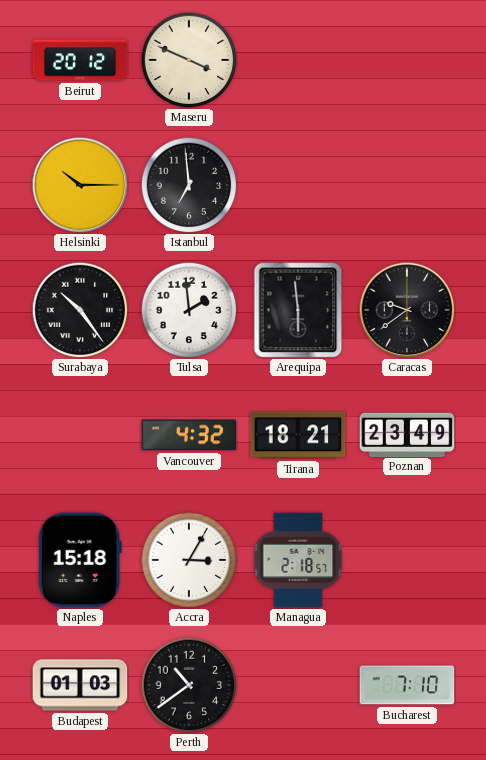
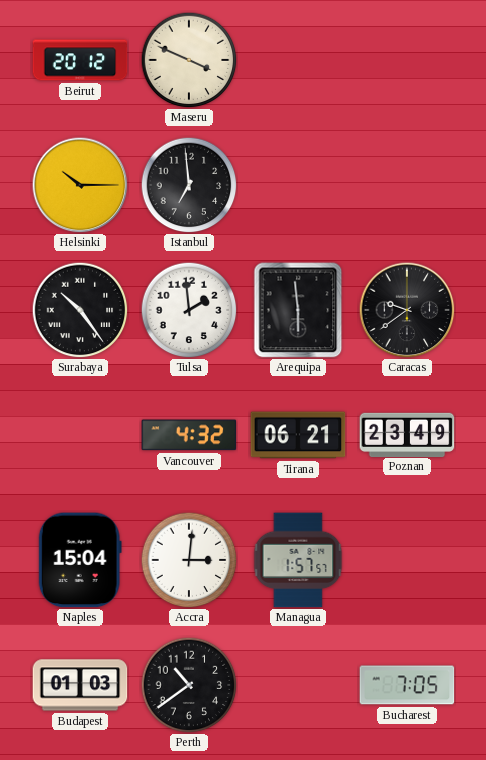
Tirana: 18:21 -> 06:21 (298, 435)
Naples: 15:18 -> 15:04 (80, 560)
Accra: 3:05 -> 3:01 (189, 560)
Managua: 2:18 -> 1:57 (298, 560)
Bucharest: 7:10 -> 7:05 (407, 685)
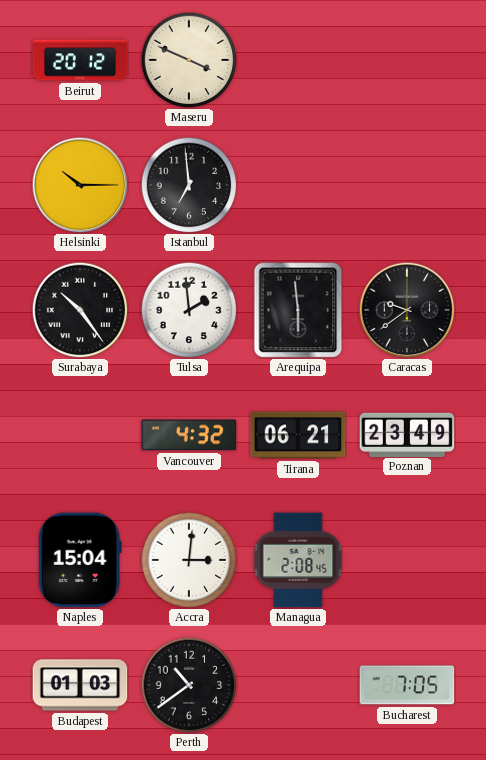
Managua: 1:57 -> 2:08 (298, 560)
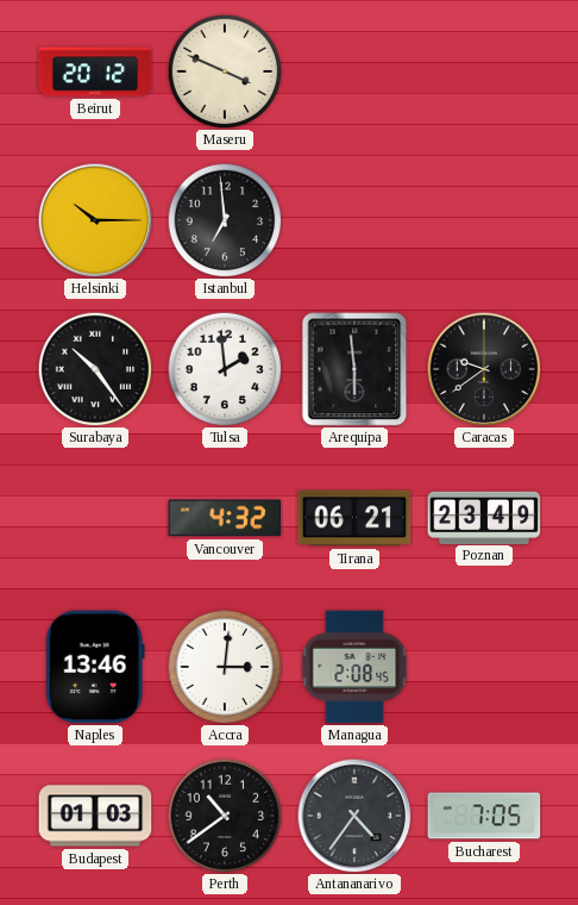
Naples: 15:04 -> 13:46 (95, 667)
Antananarivo: none -> 4:36 (354, 816)
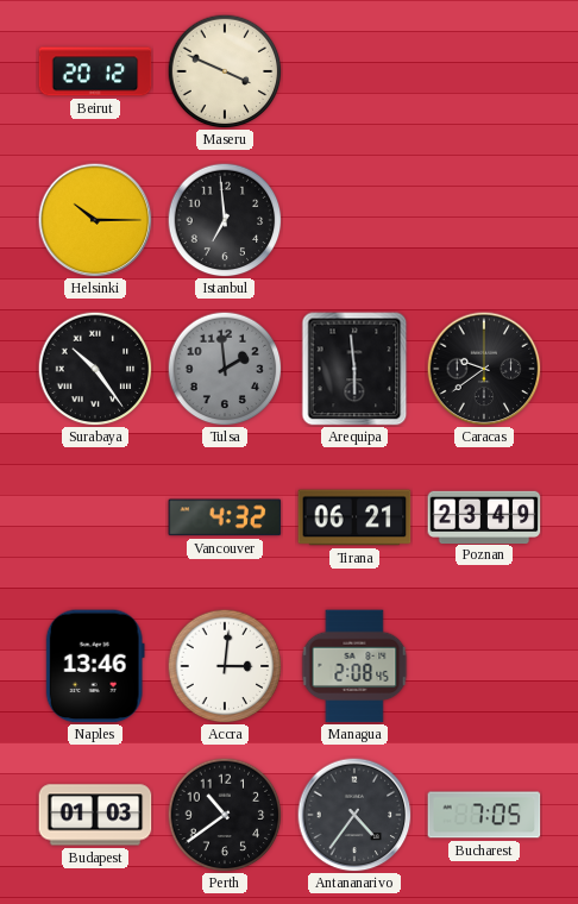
Tulsa dial: white -> grey (225, 369)
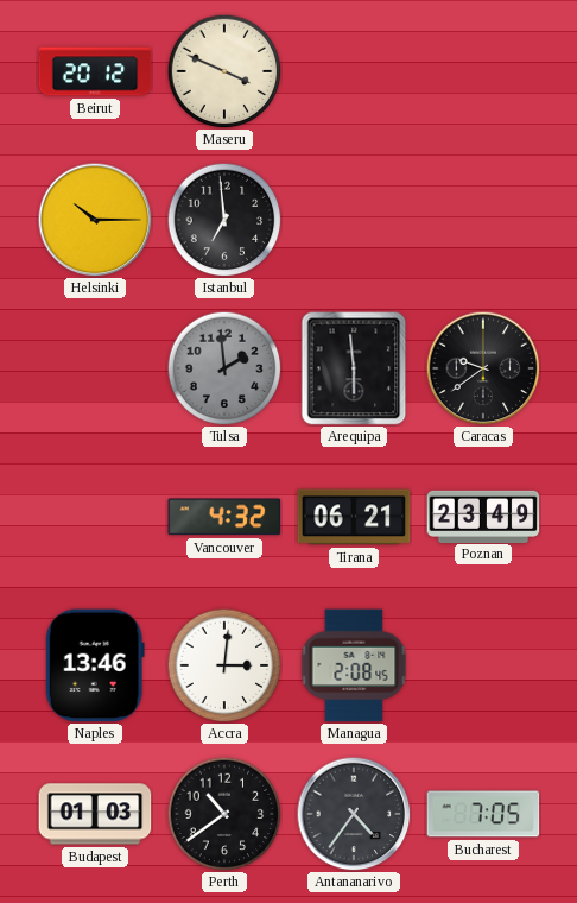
Surabaya: 10:24 -> none (95, 369)
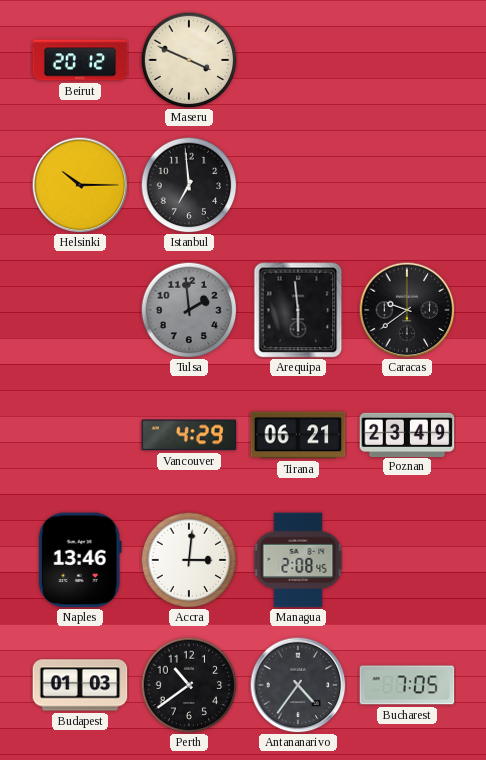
Vancouver: 4:32 -> 4:29 (189, 435)
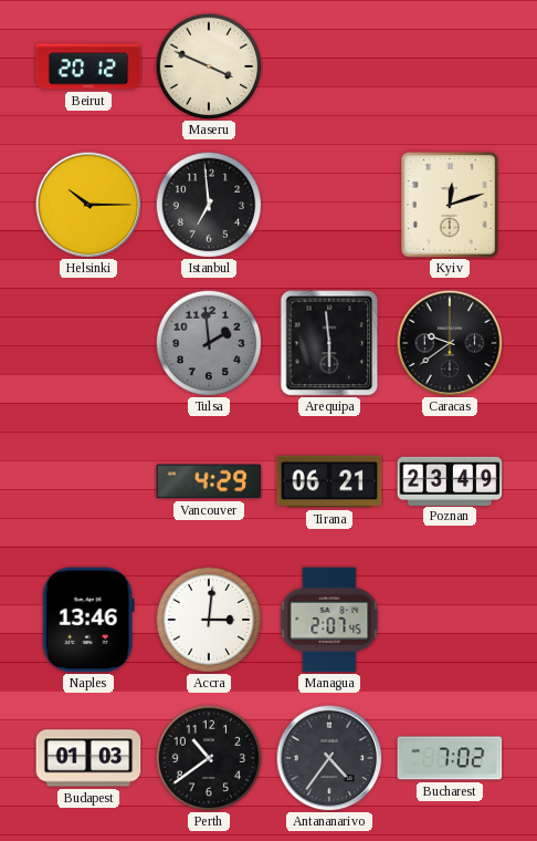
Kyiv: none -> 12:12 (451, 206)
Managua: 2:08 -> 2:07 (329, 620)
Bucharest: 7:05 -> 7:02 (450, 758)
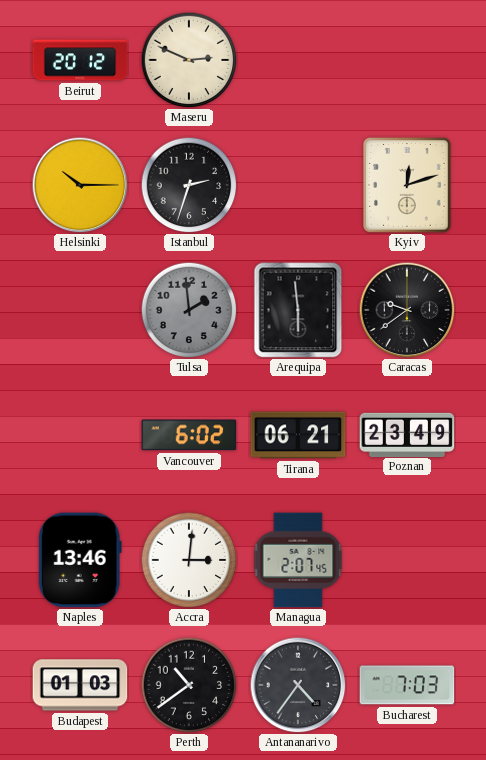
Maseru: 3:49 -> 2:49 (189, 60)
Istanbul: 6:59 -> 2:33 (189, 185)
Vancouver: 4:29 -> 6:02 (189, 435)
Bucharest: 7:02 -> 7:03 (407, 685)
